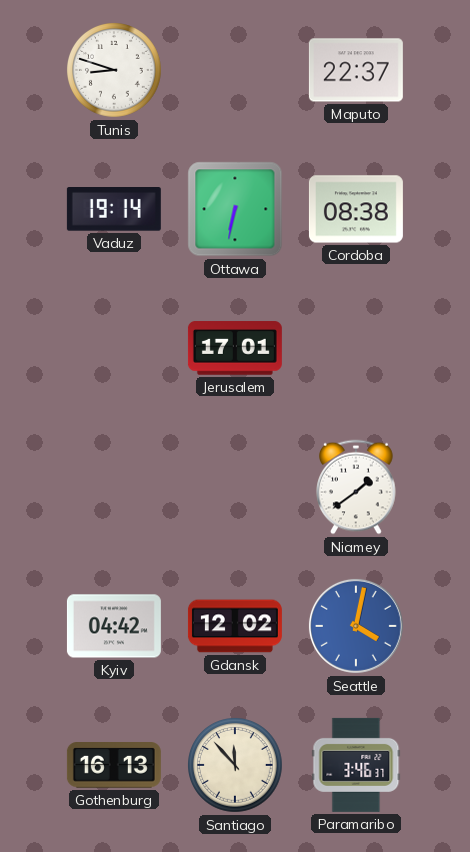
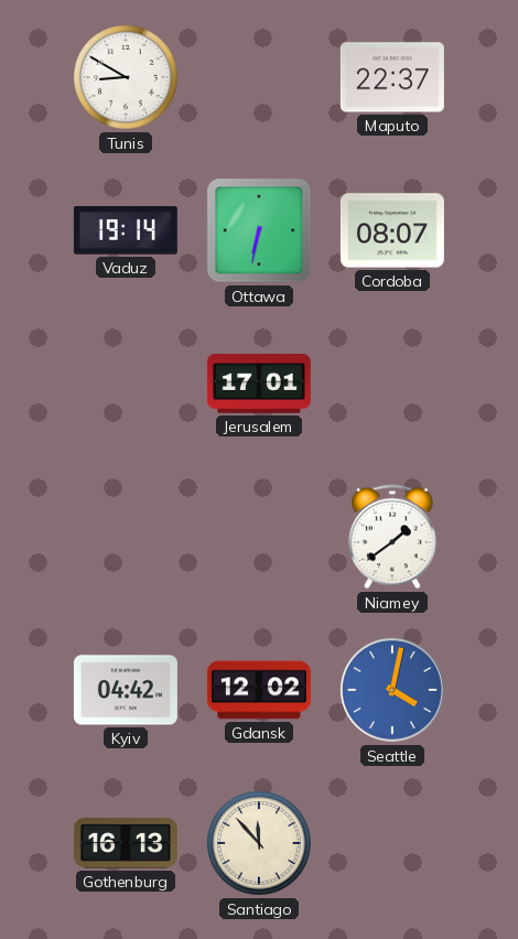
Tunis: 8:48 -> 8:50 (127, 78)
Cordoba: 08:38 -> 08:07 (392, 230)
Paramaribo: 3:46 -> none (356, 765)
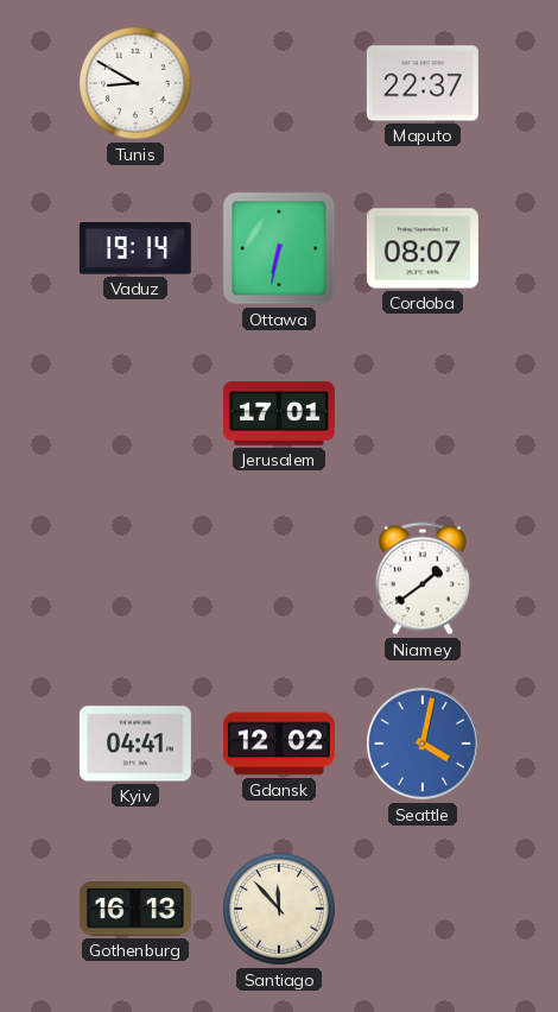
Kyiv: 04:42 -> 04:41 (135, 744)
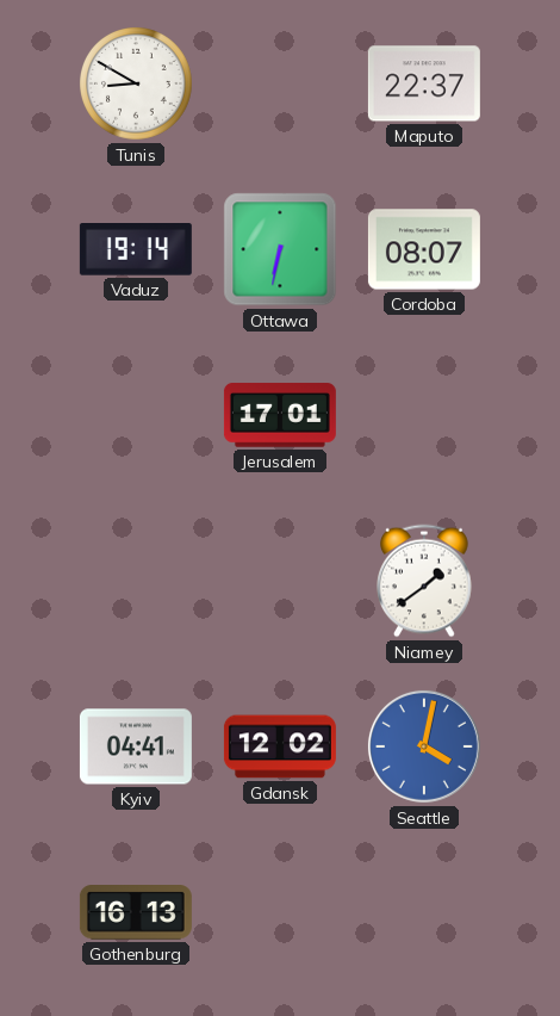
Santiago: 11:53 -> none (280, 910)
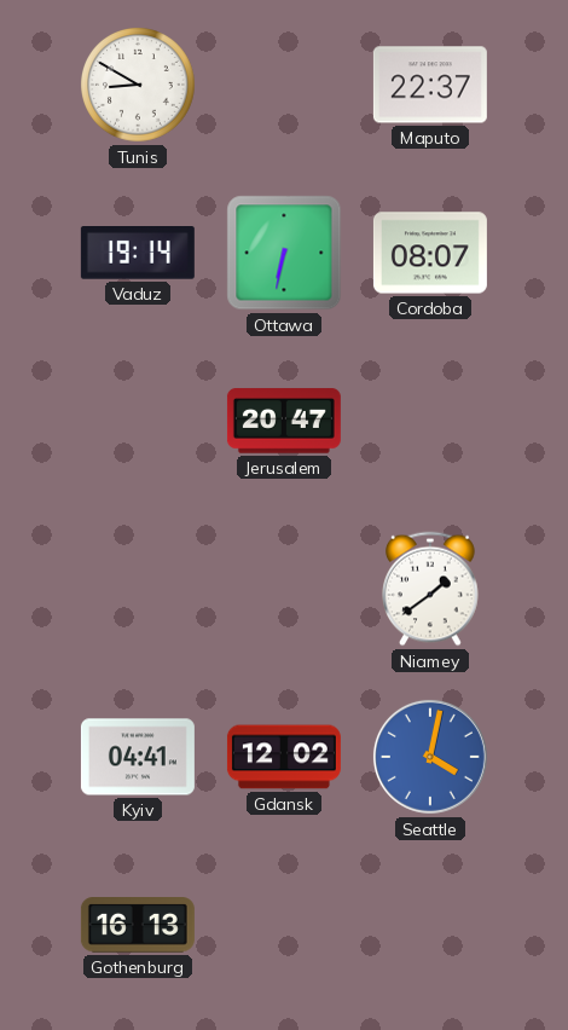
Jerusalem: 17:01 -> 20:47 (284, 421)
